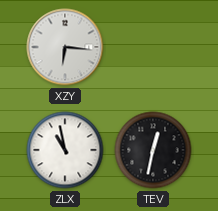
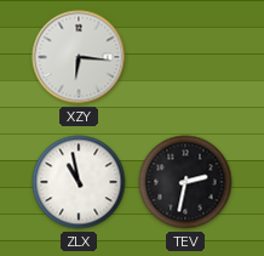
TEV: 12:32 -> 2:32 (185, 182)
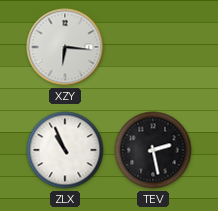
ZLX: 10:58 -> 10:56 (65, 150)
TEV: 2:32 -> 2:28 (153, 150)
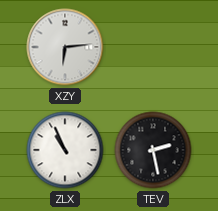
XZY: 6:16 -> 6:14 (65, 47)
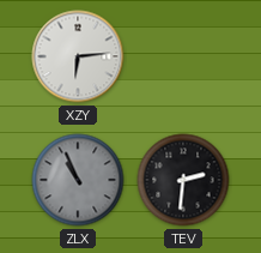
ZLX dial: white -> grey (78, 180)
TEV: 2:28 -> 2:31 (183, 180)
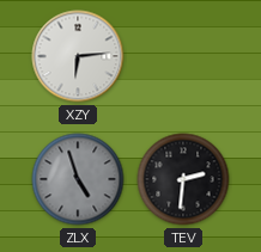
ZLX: 10:56 -> 4:57 (78, 179)
